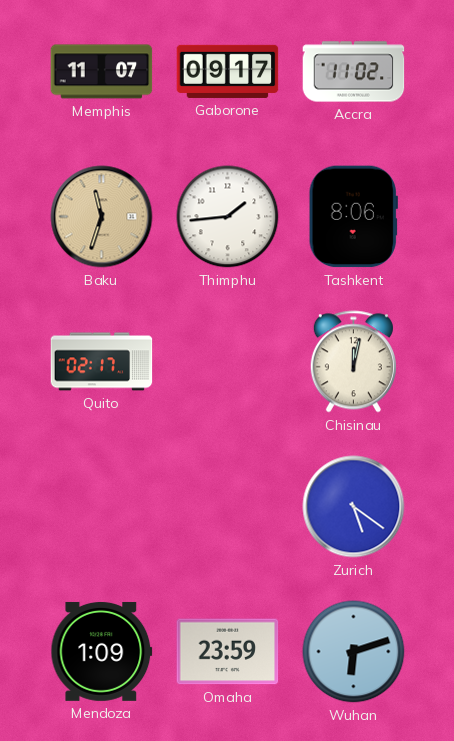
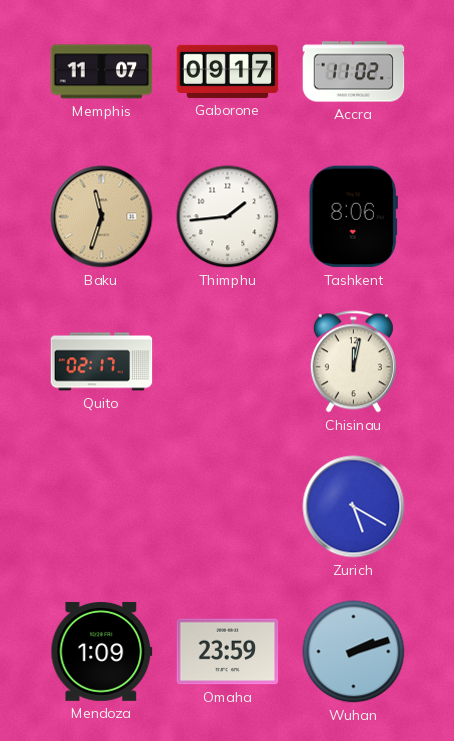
Zurich: 5:21 -> 5:20 (354, 507)
Wuhan: 6:12 -> 2:12 (354, 652)
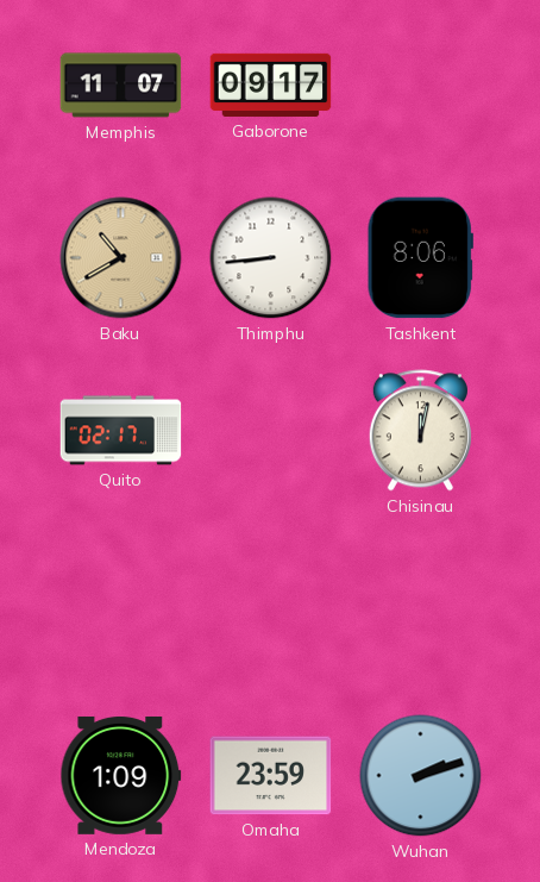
Accra: 11:02 -> none (354, 72)
Baku: 11:33 -> 10:40 (121, 258)
Thimphu: 1:44 -> 8:44 (271, 258)
Zurich: 5:20 -> none (354, 507)
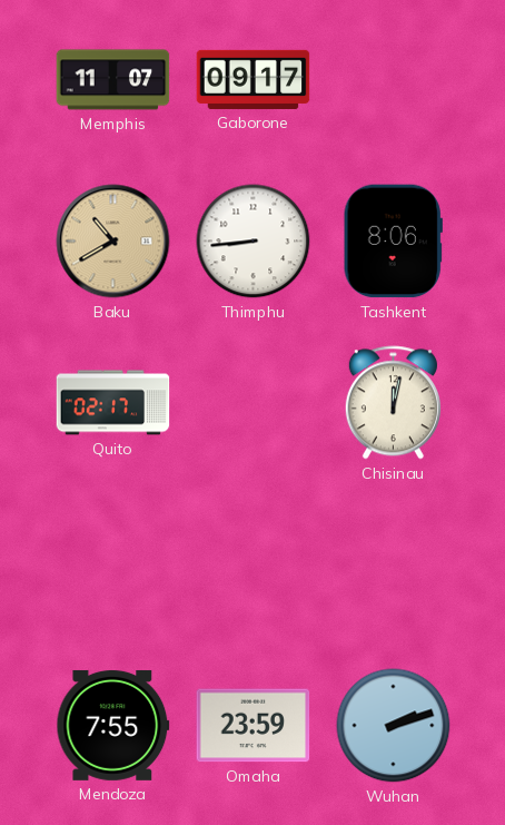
Mendoza: 1:09 -> 7:55 (113, 725)
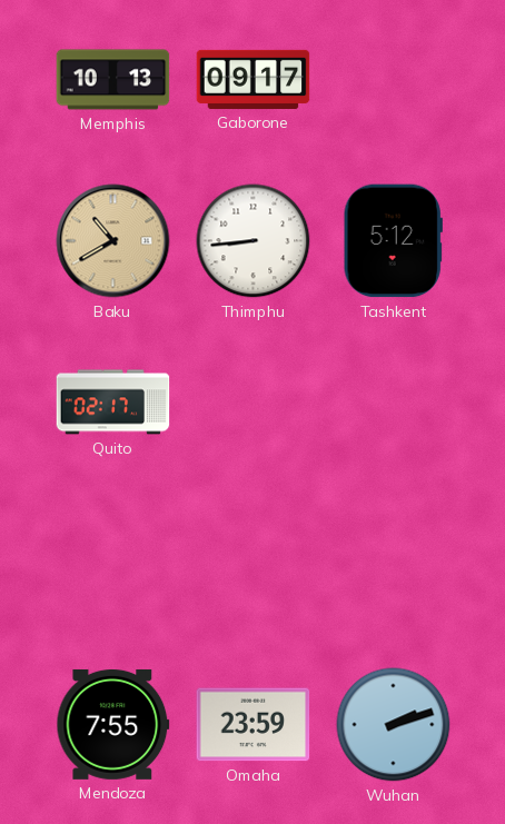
Memphis: 11:07 -> 10:13 (113, 80)
Tashkent: 8:06 -> 5:12 (393, 241)
Chisinau: 12:02 -> none (393, 403)
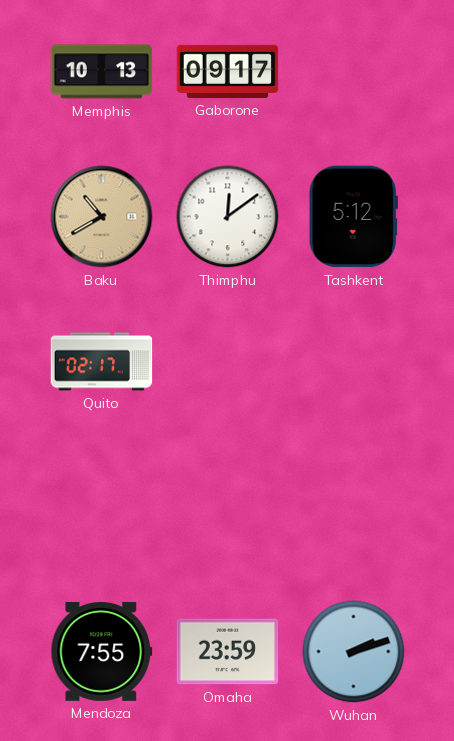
Thimphu: 8:44 -> 12:09 (228, 217)
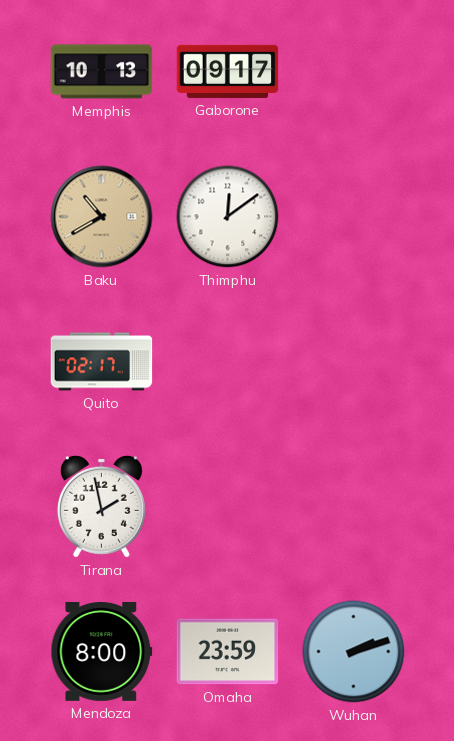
Tashkent: 5:12 -> none (353, 217)
Tirana: none -> 1:58 (101, 506)
Mendoza: 7:55 -> 8:00 (102, 651)
